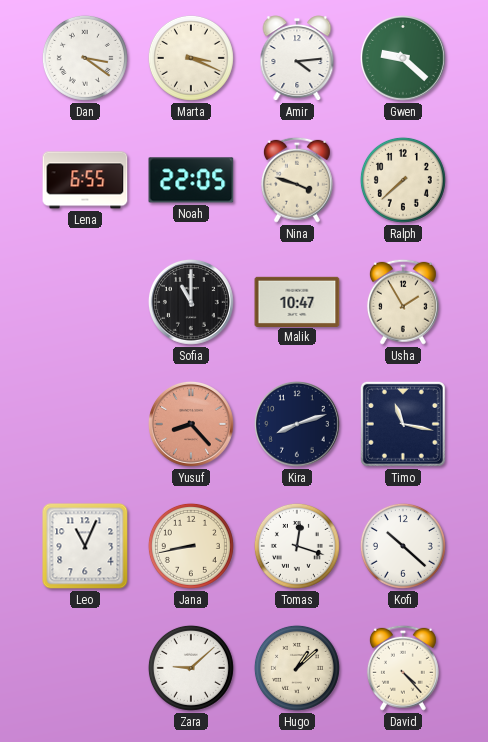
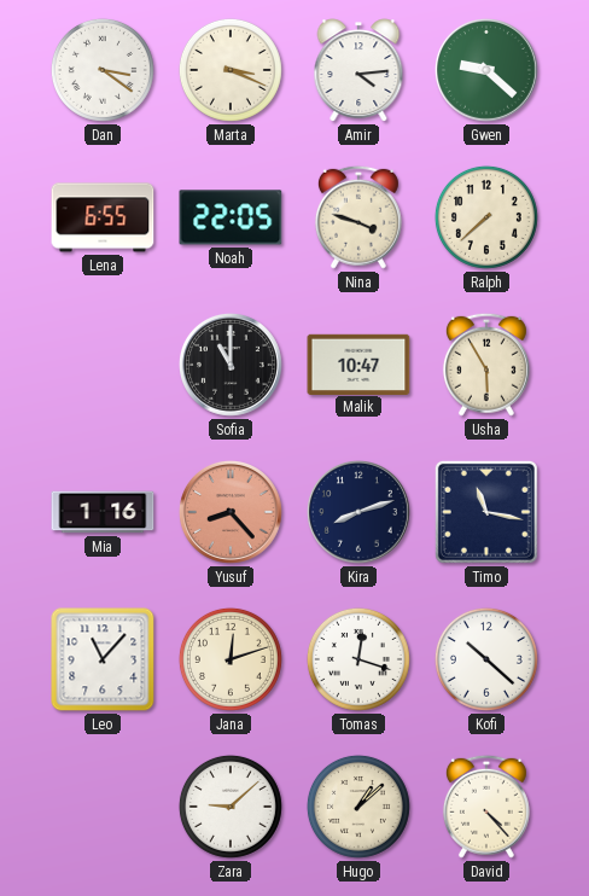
Usha: 1:55 -> 5:55 (486, 365)
Mia: none -> 1:16 (103, 512)
Leo: 11:04 -> 11:07 (103, 659)
Jana: 8:43 -> 12:12 (231, 659)
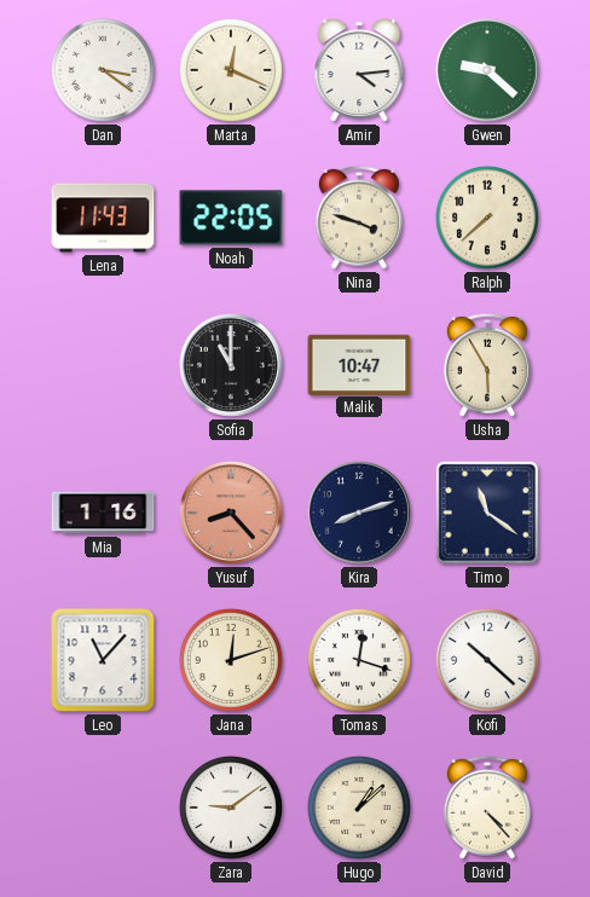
Marta: 3:19 -> 12:19 (231, 70)
Lena: 6:55 -> 11:43 (103, 218)
Timo: 11:17 -> 11:21 (487, 513)
Zara: 9:08 -> 9:09 (231, 808)
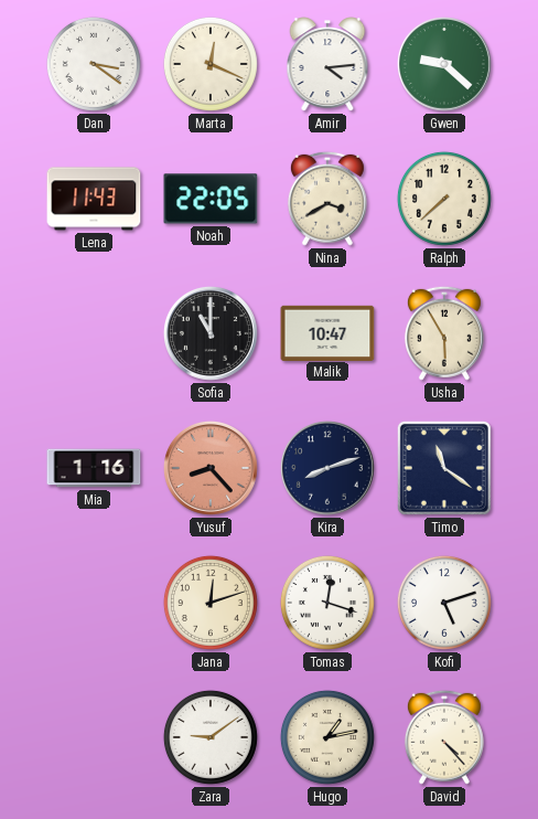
Nina: 3:48 -> 3:40 (327, 199)
Leo: 11:07 -> none (103, 660)
Kofi: 10:22 -> 5:12 (444, 603)
Hugo: 1:08 -> 1:13 (327, 737)
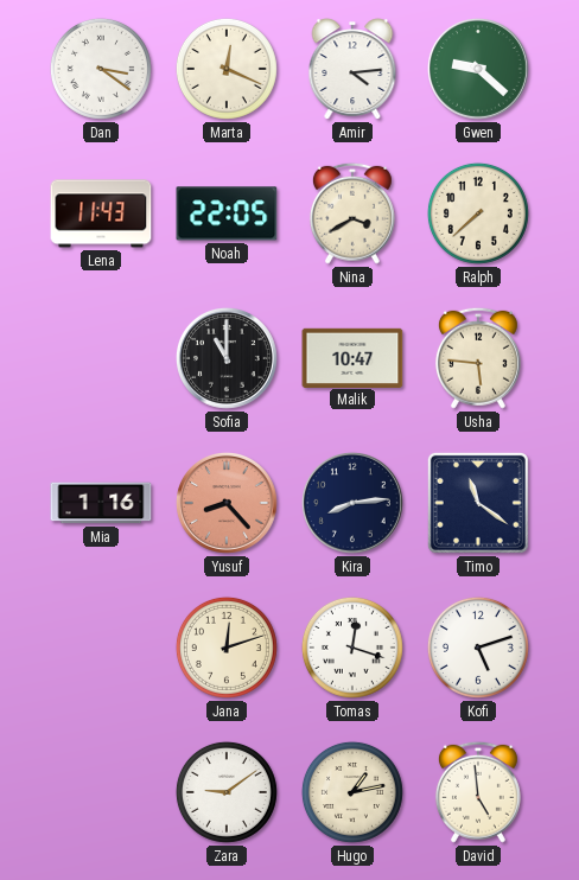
Usha: 5:55 -> 5:46 (478, 358)
Kira: 8:12 -> 8:14 (354, 504)
David: 4:23 -> 4:59 (478, 792)
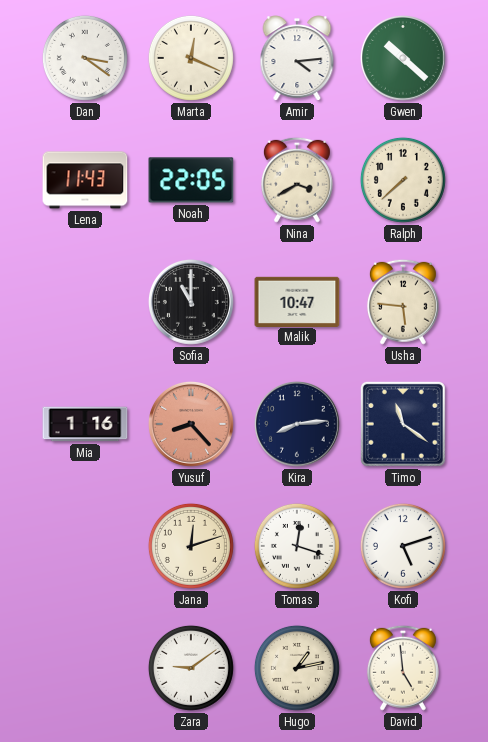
Gwen: 9:22 -> 10:22 (404, 59)
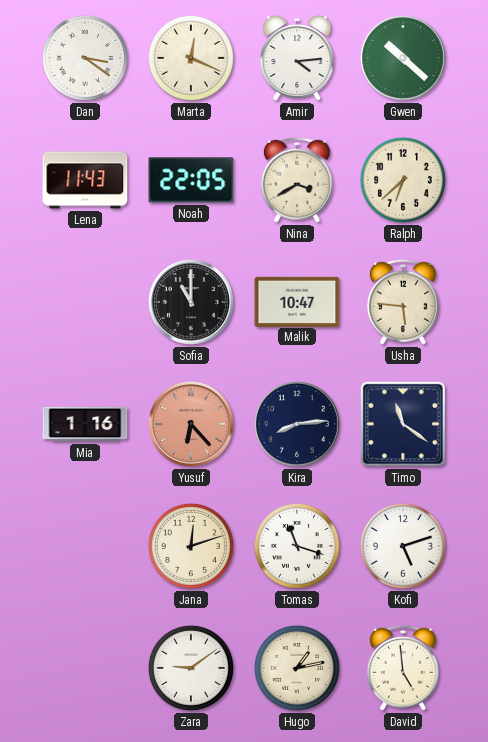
Ralph: 7:38 -> 6:38 (403, 180)
Yusuf: 8:23 -> 6:23 (192, 425)
Tomas: 12:18 -> 11:18 (297, 546)
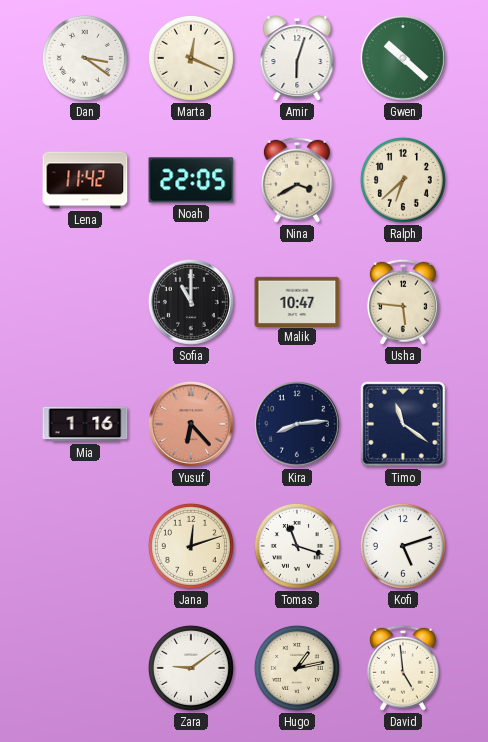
Amir: 4:14 -> 6:03 (297, 58)
Lena: 11:43 -> 11:42 (85, 180)
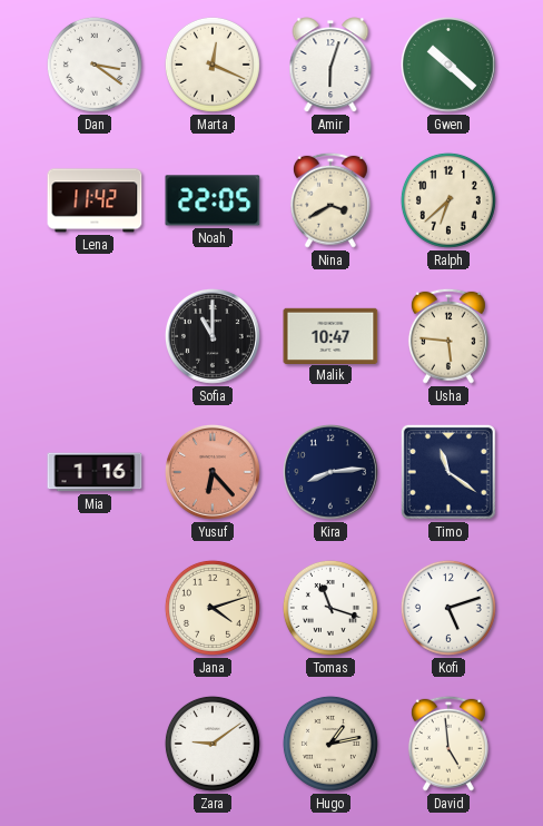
Jana: 12:12 -> 4:12 (213, 608)
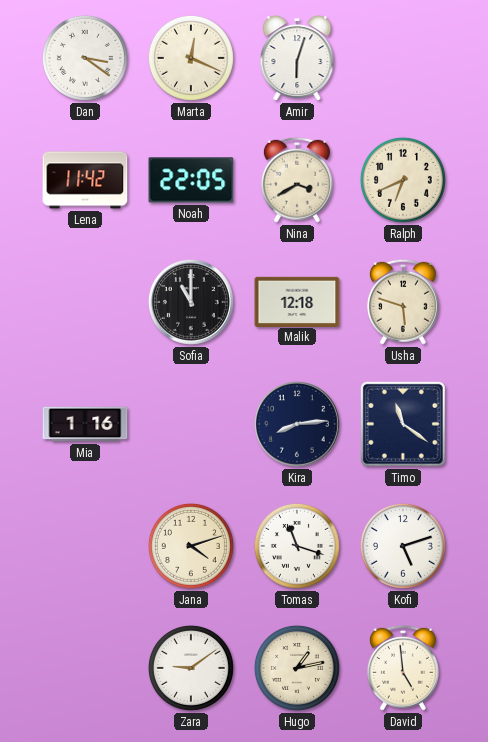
Gwen: 10:22 -> none (450, 66)
Ralph: 6:38 -> 6:41 (403, 180)
Malik: 10:47 -> 12:18 (297, 301)
Usha: 5:46 -> 5:48 (403, 302)
Yusuf: 6:23 -> none (214, 473)
